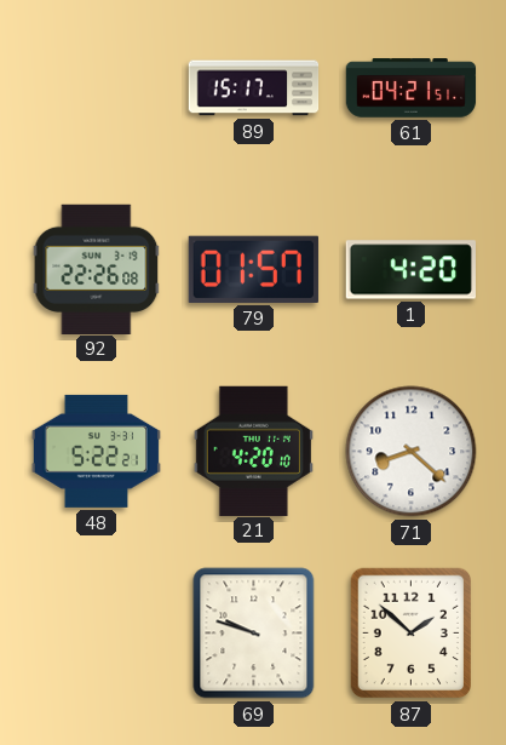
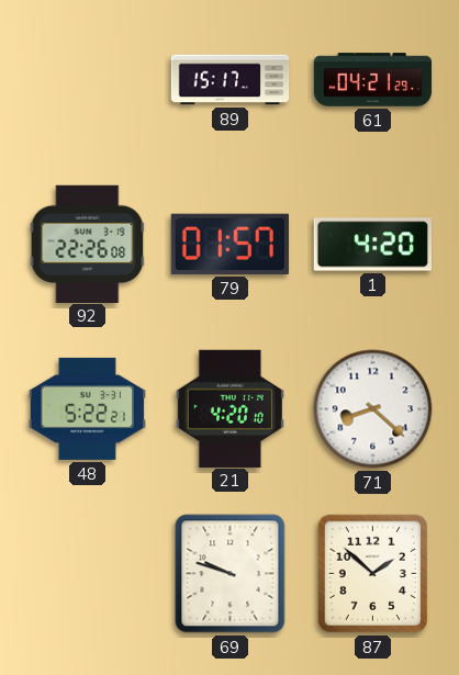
61: 04:21:51 -> 04:21:29 (373, 80)
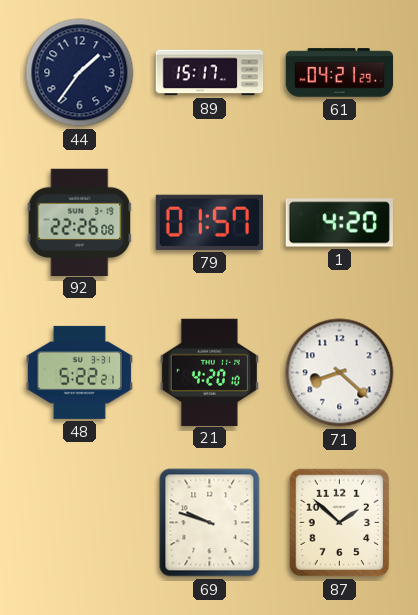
44: none -> 1:36 (80, 73)
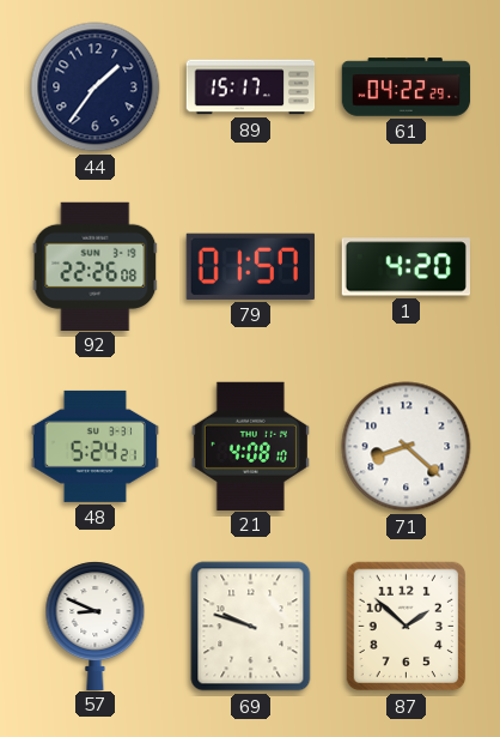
61: 04:21 -> 04:22 (407, 87)
48: 5:22 -> 5:24 (94, 446)
21: 4:20 -> 4:08 (250, 446)
57: none -> 8:49 (96, 626)
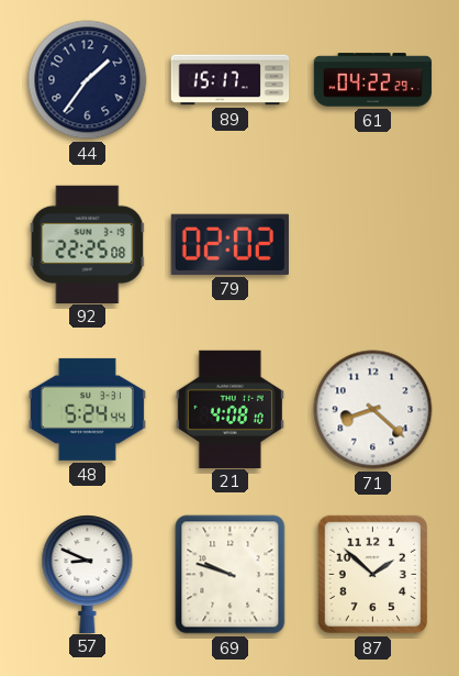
92: 22:26 -> 22:25 (88, 244)
79: 01:57 -> 02:02 (229, 244)
1: 4:20 -> none (406, 267)
48: 5:24:21 -> 5:24:44 (87, 409)
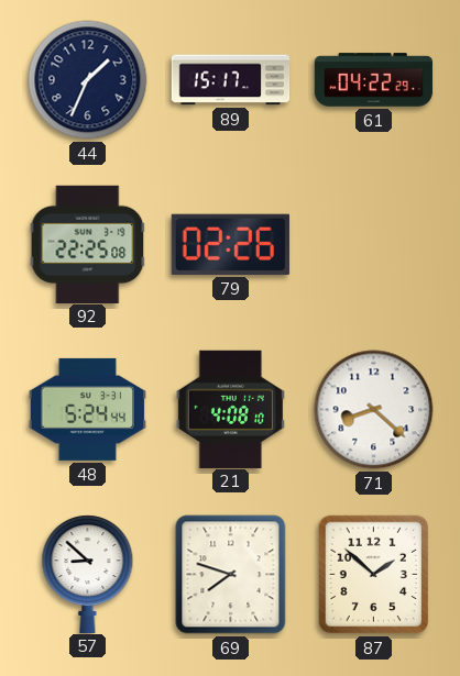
44: 1:36 -> 1:34 (88, 80)
79: 02:02 -> 02:26 (230, 244)
57: 8:49 -> 8:52 (88, 574)
69: 9:48 -> 7:48 (231, 575)
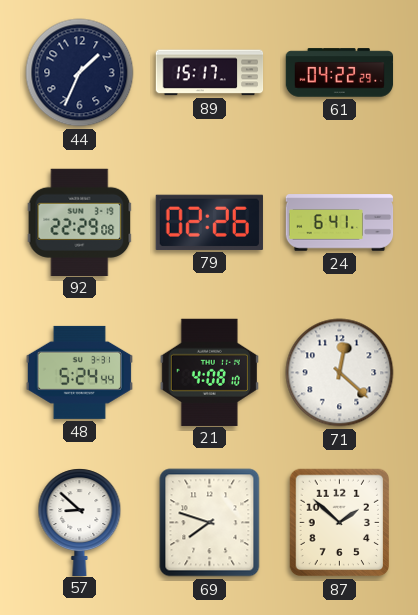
92: 22:25 -> 22:29 (80, 222)
24: none -> 6:41 (340, 223)
71: 8:22 -> 12:22 (340, 373)
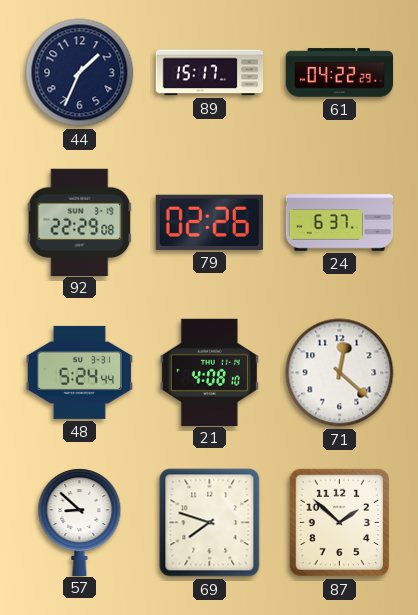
24: 6:41 -> 6:37 (340, 223)
